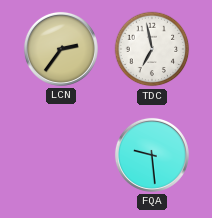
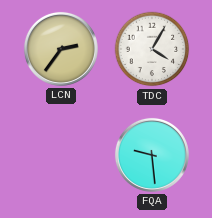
TDC: 6:58 -> 4:05 (152, 49)
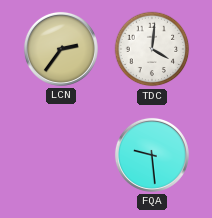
TDC: 4:05 -> 4:01 (152, 49)
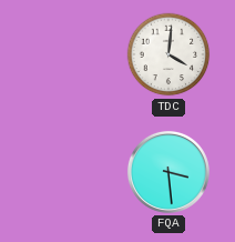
LCN: 2:36 -> none (61, 49)
FQA: 9:29 -> 3:29 (168, 172)
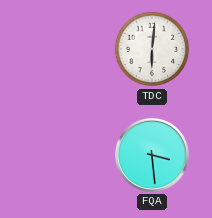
TDC: 4:01 -> 6:01 (152, 49)
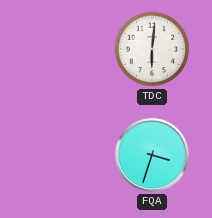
FQA: 3:29 -> 3:33 (152, 155)
